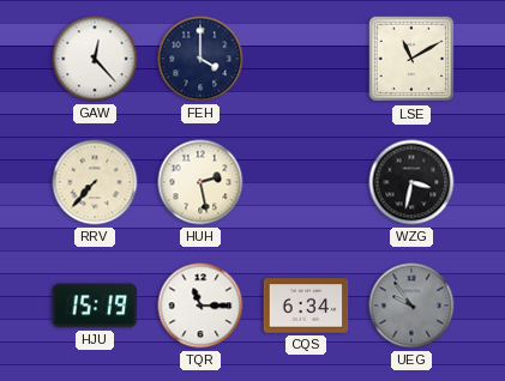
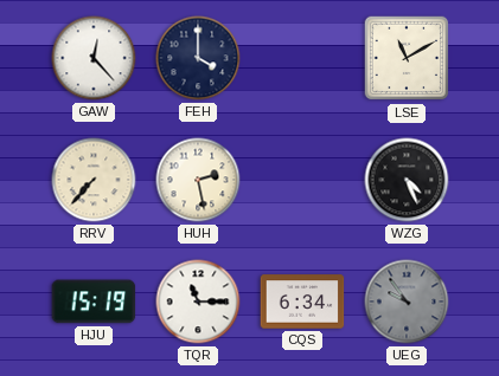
WZG: 3:32 -> 4:26 (407, 180)
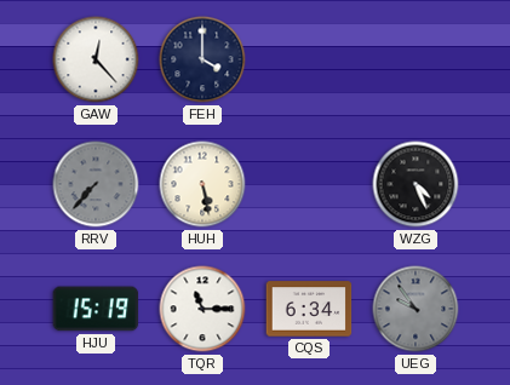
LSE: 11:10 -> none (407, 58)
RRV dial: cream -> grey (96, 184)
HUH: 2:28 -> 5:28 (202, 184)
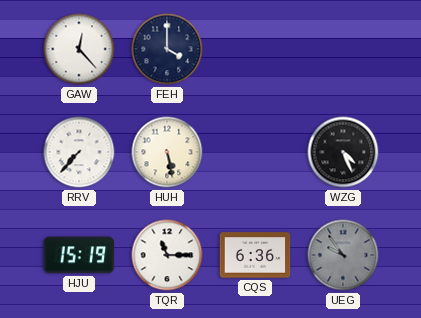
RRV dial: grey -> white (79, 152)
CQS: 6:34 -> 6:36 (255, 255)
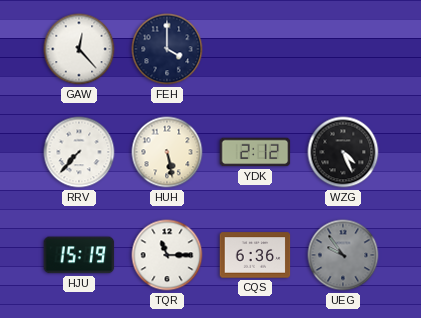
YDK: none -> 2:12 (255, 152)
